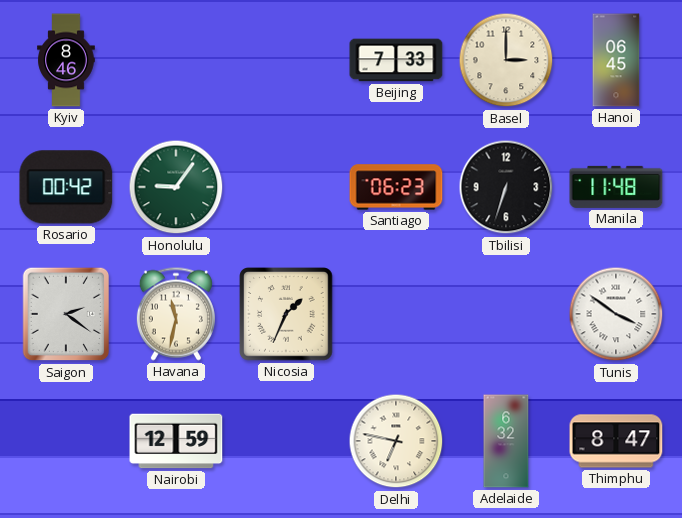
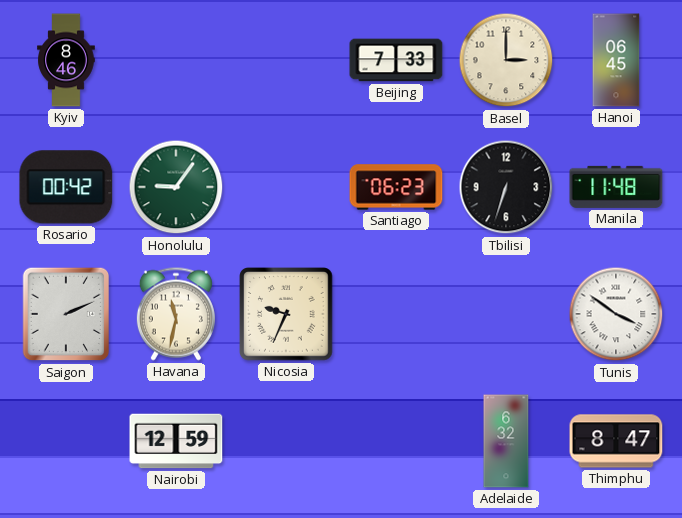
Saigon: 2:21 -> 2:11 (66, 314)
Nicosia: 1:34 -> 9:34 (287, 315)
Delhi: 6:47 -> none (396, 441)
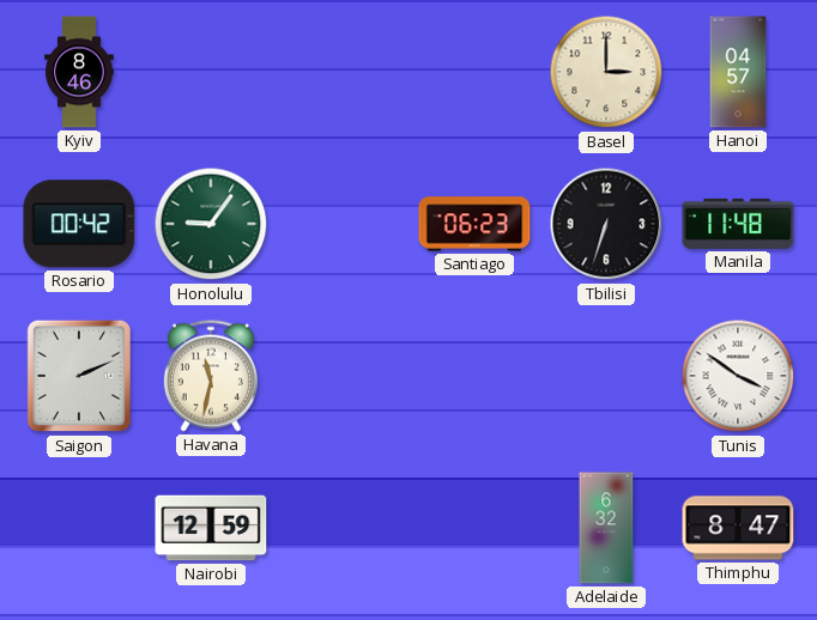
Beijing: 7:33 -> none (396, 60)
Hanoi: 06:45 -> 04:57 (738, 72)
Nicosia: 9:34 -> none (287, 315)
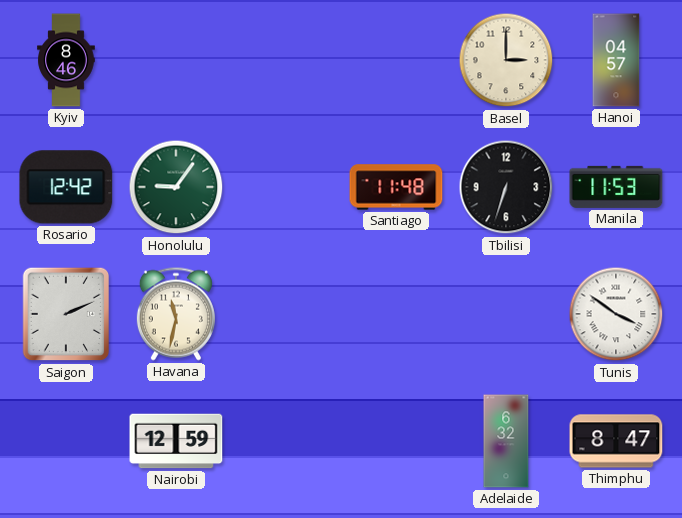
Rosario: 00:42 -> 12:42 (66, 187)
Santiago: 06:23 -> 11:48 (396, 187)
Manila: 11:48 -> 11:53 (616, 187)
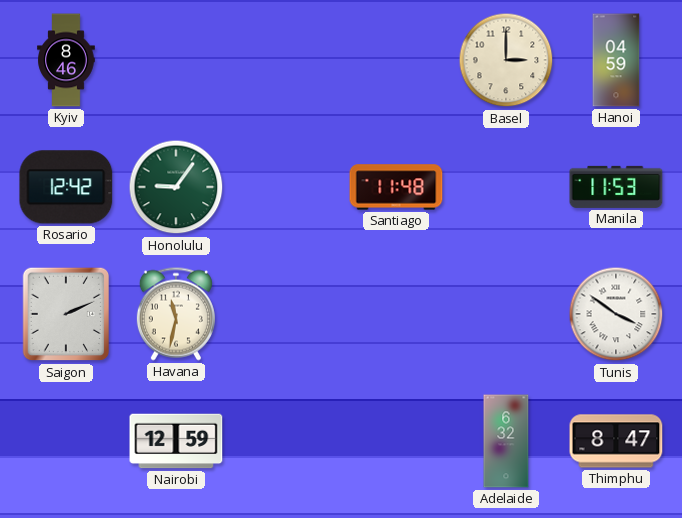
Hanoi: 04:57 -> 04:59 (616, 60)
Tbilisi: 6:33 -> none (506, 187)
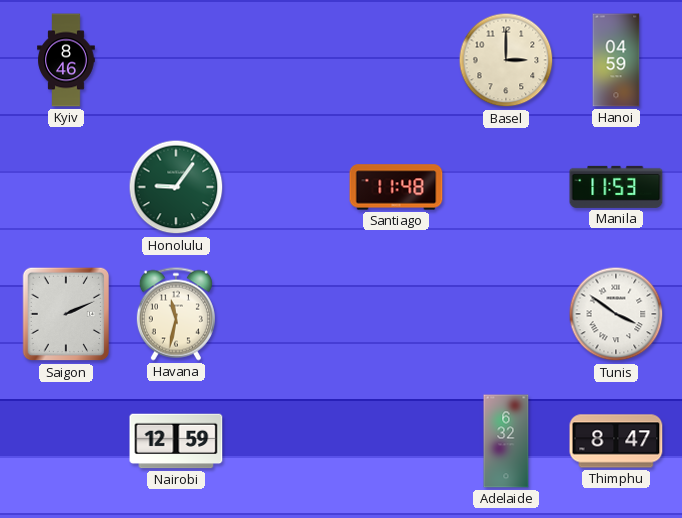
Rosario: 12:42 -> none (66, 187)
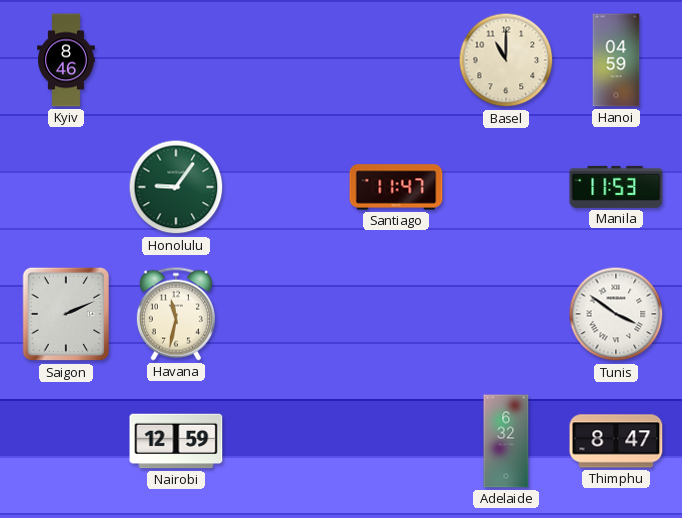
Basel: 3:00 -> 11:00 (506, 60)
Santiago: 11:48 -> 11:47 (396, 187)
